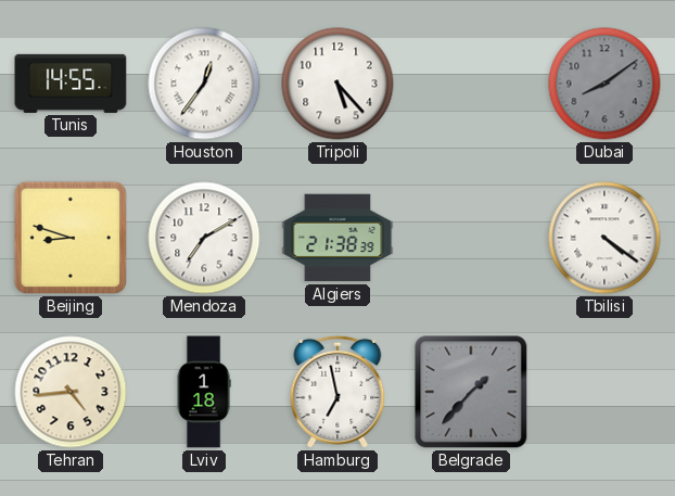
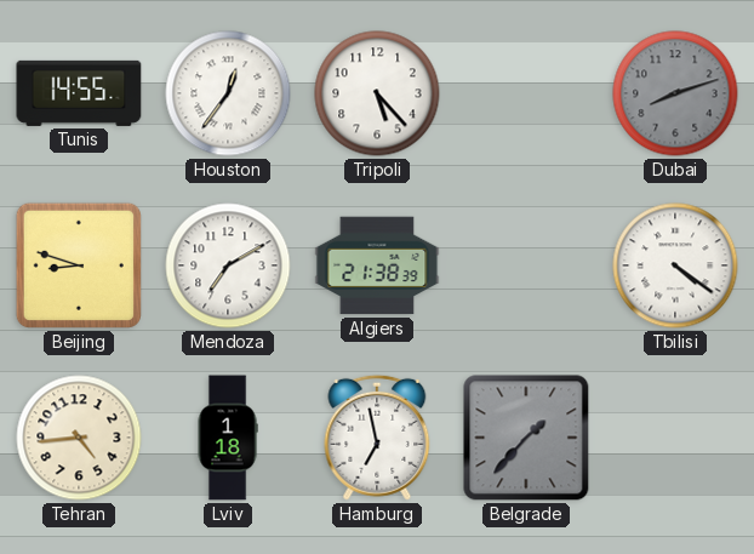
Dubai: 8:09 -> 8:12 (675, 93)
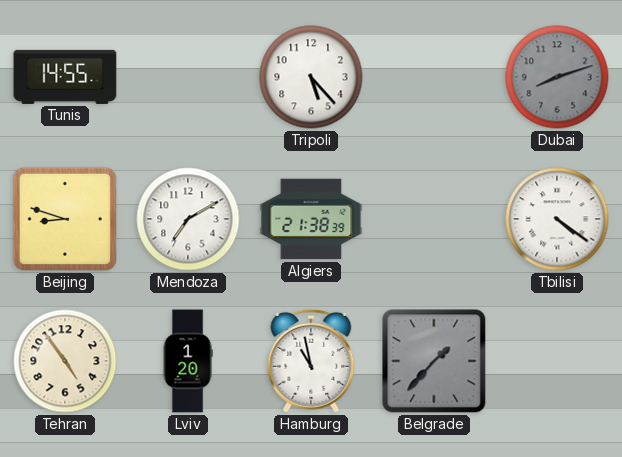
Houston: 12:36 -> none (228, 93)
Tehran: 4:44 -> 4:54 (65, 361)
Lviv: 1:18 -> 1:20 (188, 361)
Hamburg: 6:58 -> 10:58 (311, 361)
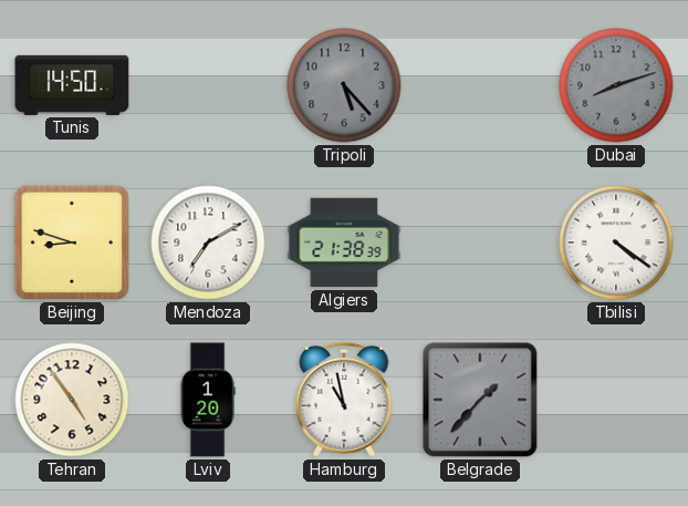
Tunis: 14:55 -> 14:50 (72, 85)
Tripoli dial: white -> grey (344, 85)
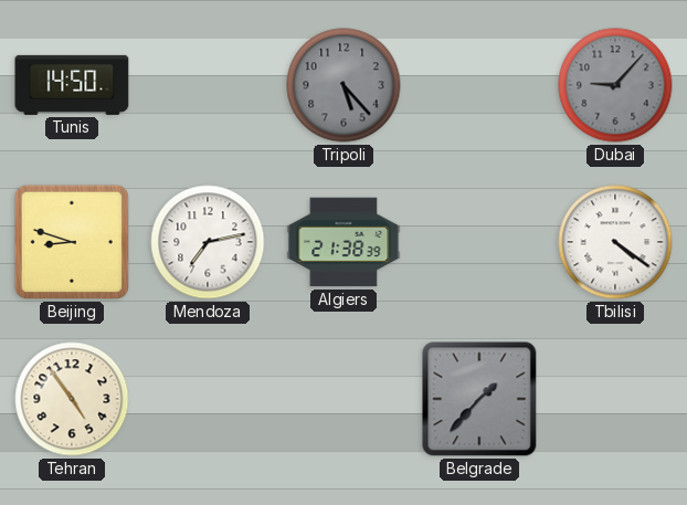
Dubai: 8:12 -> 9:07 (615, 85)
Mendoza: 7:10 -> 7:13 (208, 242)
Lviv: 1:20 -> none (208, 400)
Hamburg: 10:58 -> none (344, 400)
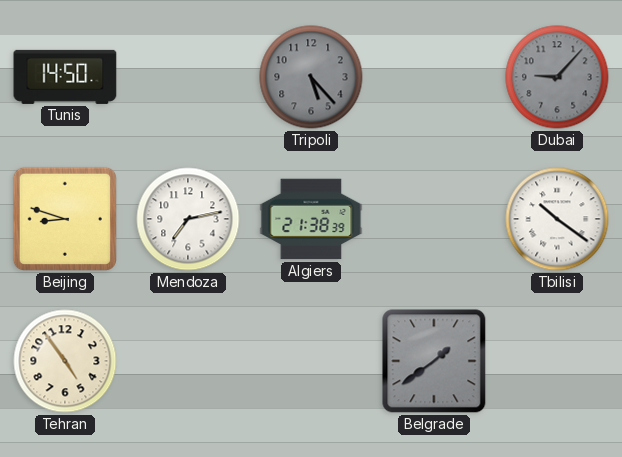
Tbilisi: 4:21 -> 10:21 (557, 219)
Belgrade: 1:37 -> 1:39 (434, 361)
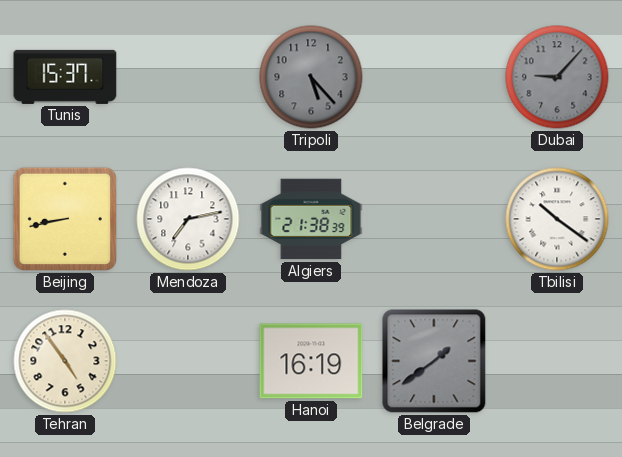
Tunis: 14:50 -> 15:37 (65, 77)
Beijing: 8:48 -> 8:43 (65, 219)
Hanoi: none -> 16:19 (311, 361)
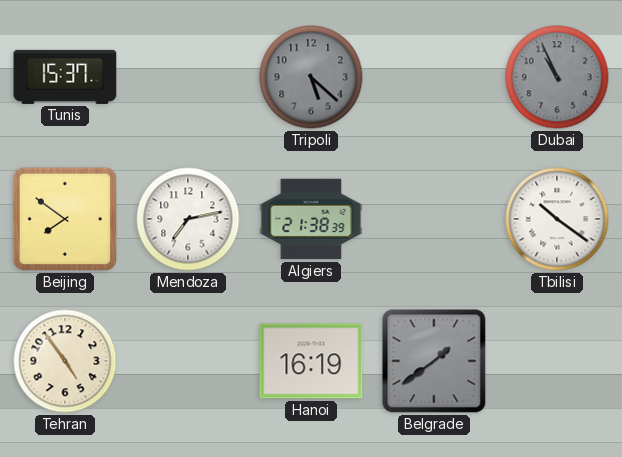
Tripoli: 5:23 -> 5:22 (311, 77)
Dubai: 9:07 -> 10:56 (557, 77)
Beijing: 8:43 -> 7:51 (65, 219)
